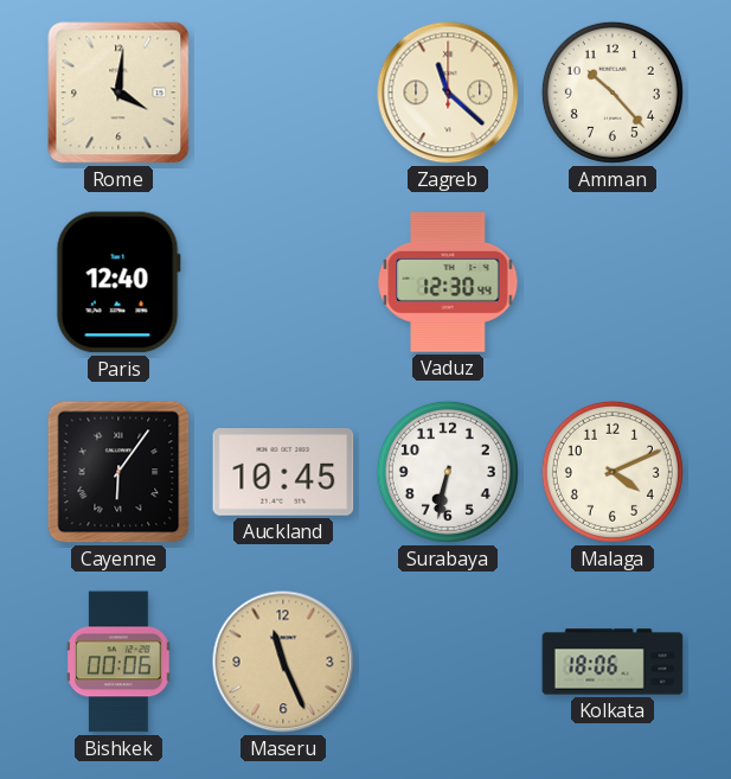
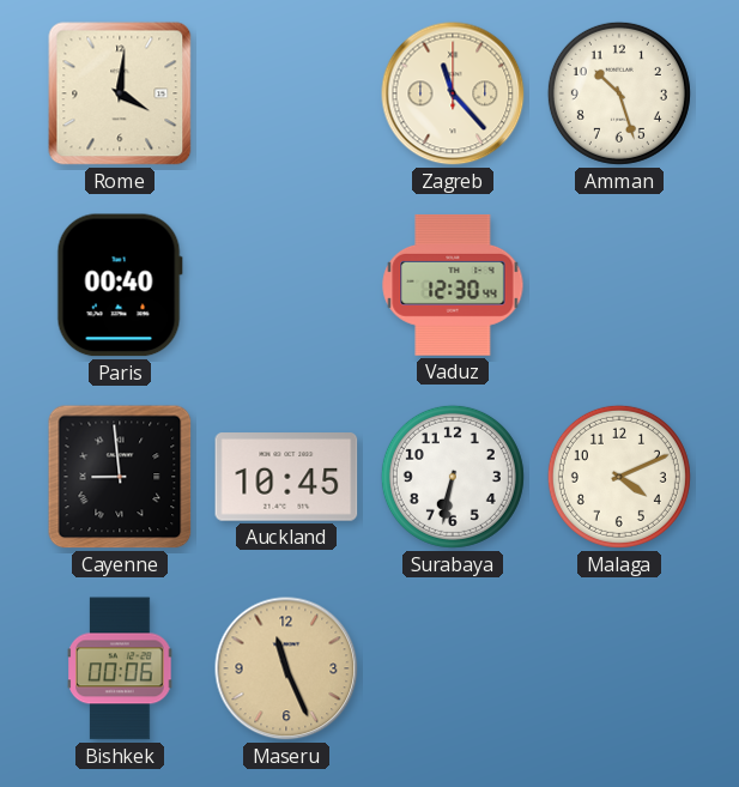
Zagreb: 11:22 -> 11:23 (453, 93)
Amman: 10:23 -> 10:27 (619, 93)
Paris: 12:40 -> 00:40 (120, 285)
Cayenne: 6:06 -> 8:59 (120, 477)
Kolkata: 18:06 -> none (613, 662)
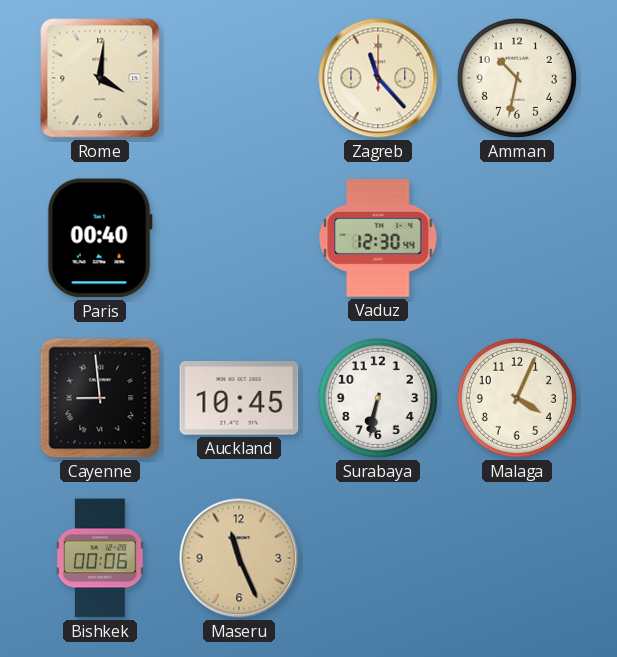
Amman: 10:27 -> 10:32 (517, 78)
Malaga: 4:11 -> 4:04 (517, 398)
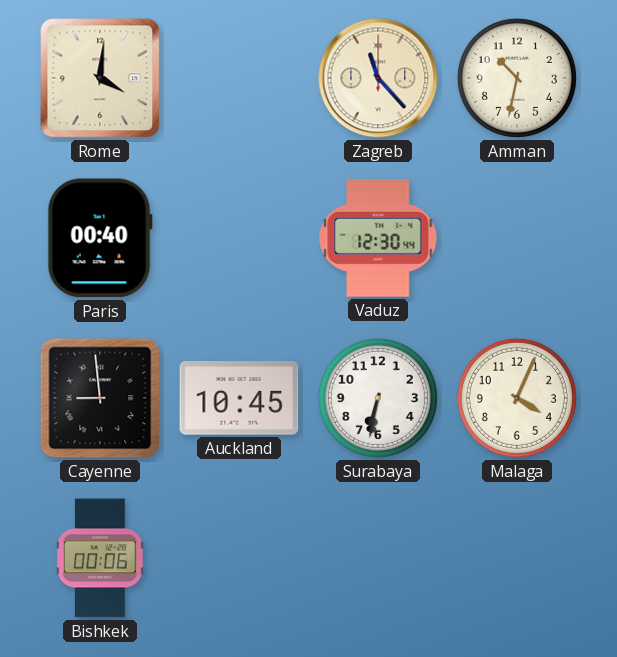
Maseru: 11:26 -> none (239, 558)
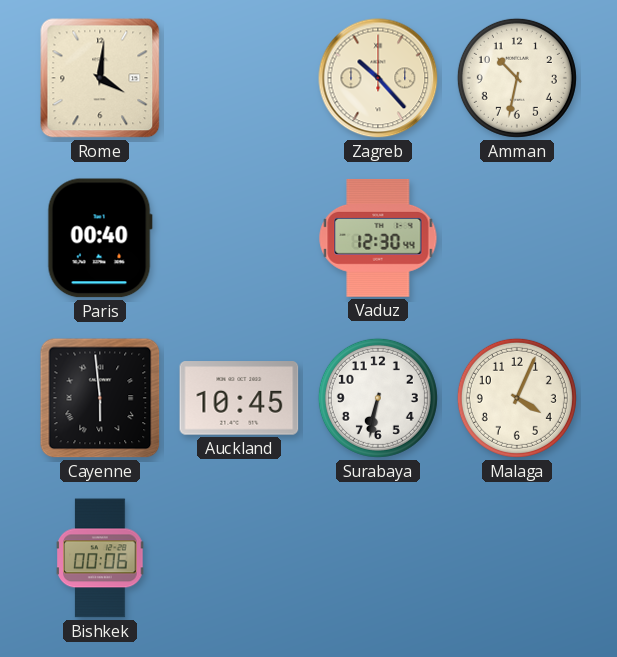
Zagreb: 11:23 -> 10:23 (378, 78)
Cayenne: 8:59 -> 5:59 (100, 398)
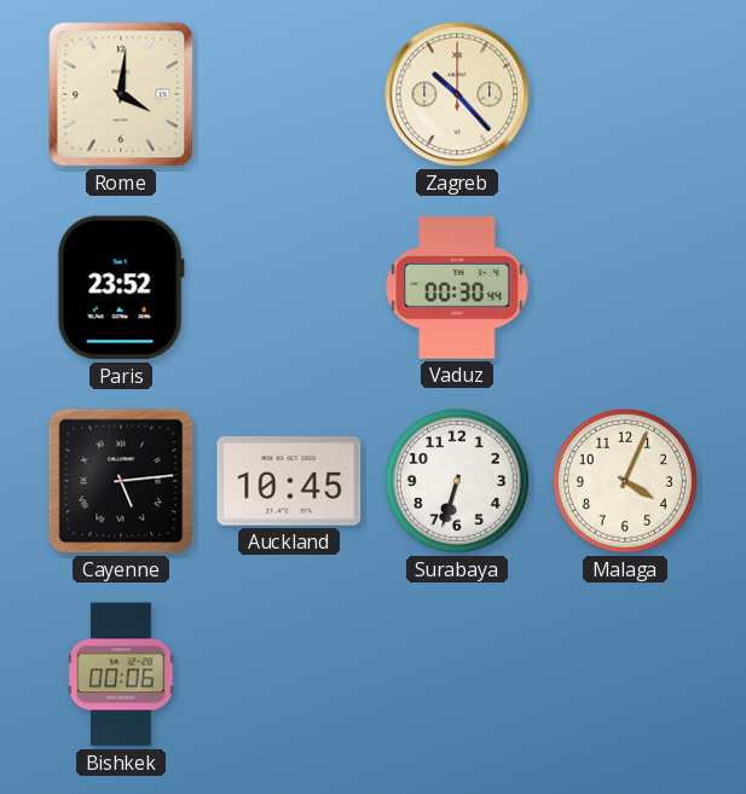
Amman: 10:32 -> none (517, 78)
Paris: 00:40 -> 23:52 (121, 288)
Vaduz: 12:30 -> 00:30 (457, 288)
Cayenne: 5:59 -> 5:14 (121, 481)
Surabaya: 6:32 -> 6:33 (457, 481)
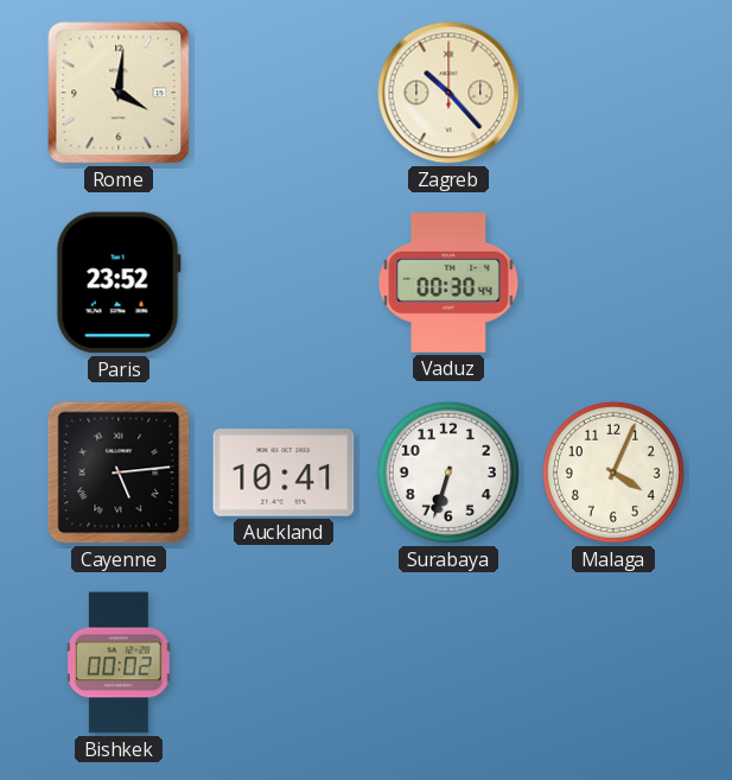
Auckland: 10:45 -> 10:41 (284, 473)
Bishkek: 00:06 -> 00:02 (119, 662)
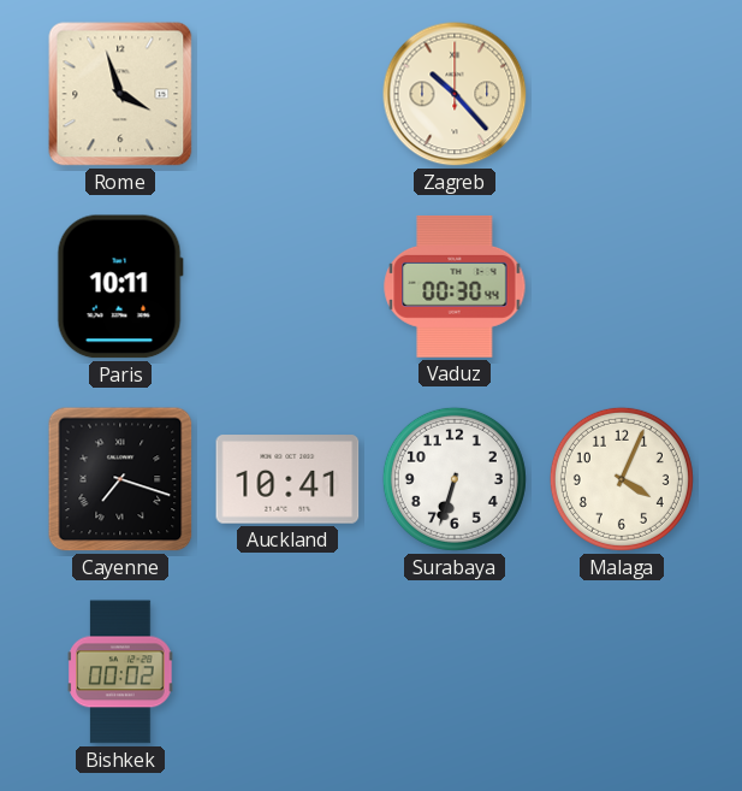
Rome: 4:01 -> 3:57 (120, 94)
Paris: 23:52 -> 10:11 (120, 287)
Cayenne: 5:14 -> 7:18 (120, 479)
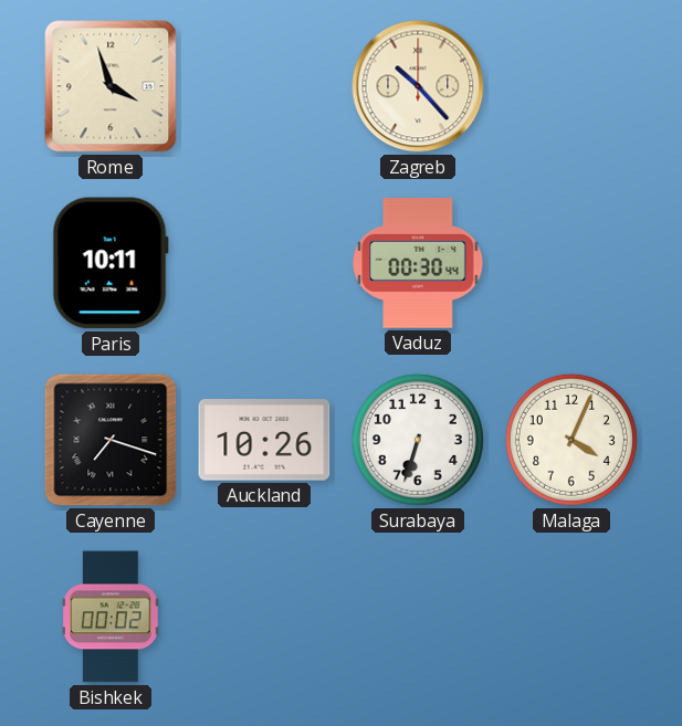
Auckland: 10:41 -> 10:26 (264, 440)
